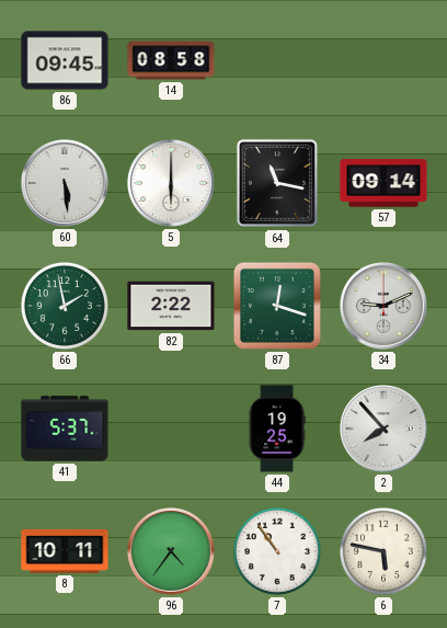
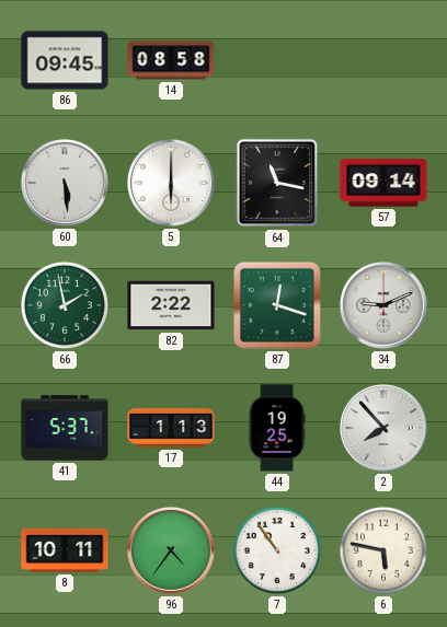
17: none -> 1:13 (171, 428)
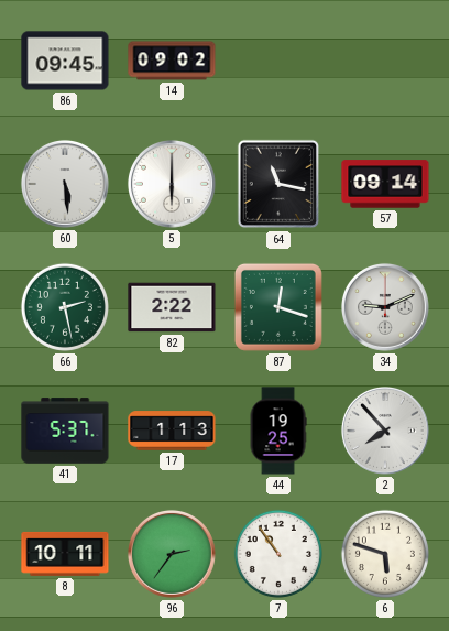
14: 08:58 -> 09:02 (172, 61)
66: 1:58 -> 2:28 (65, 307)
96: 4:36 -> 2:36 (172, 554)
6: 5:47 -> 5:48 (385, 554)
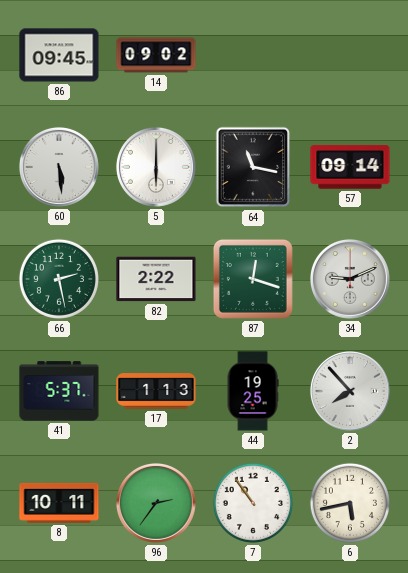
6: 5:48 -> 5:43 (350, 503)
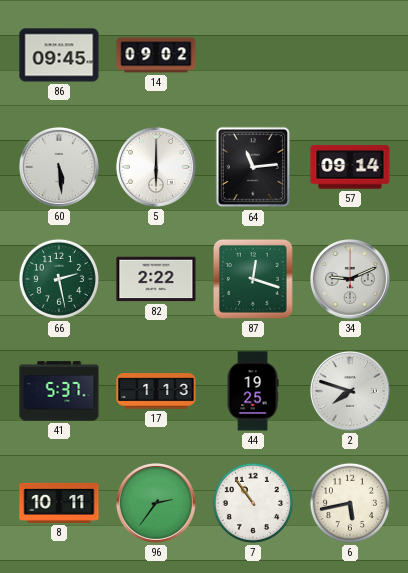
64: 11:17 -> 11:14 (253, 167)
2: 7:53 -> 7:48 (350, 391)
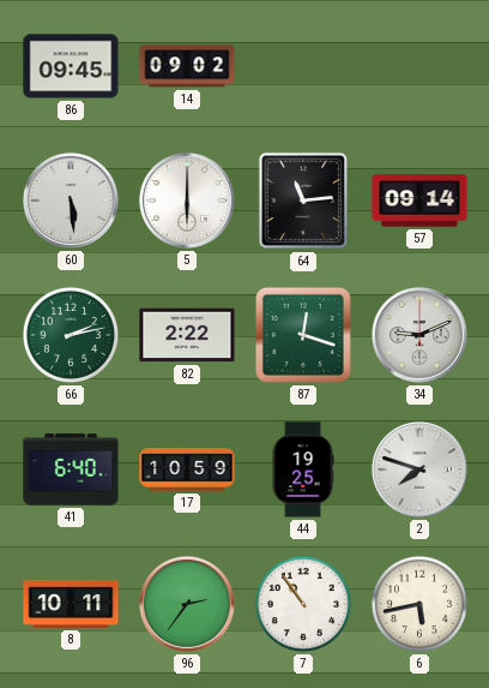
66: 2:28 -> 2:13 (71, 335)
41: 5:37 -> 6:40 (71, 469)
17: 1:13 -> 10:59 (187, 469)
